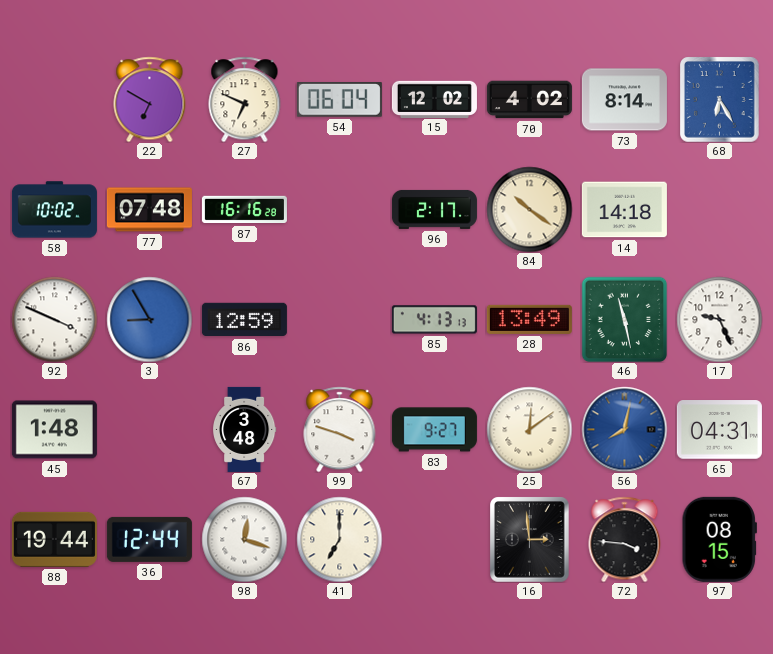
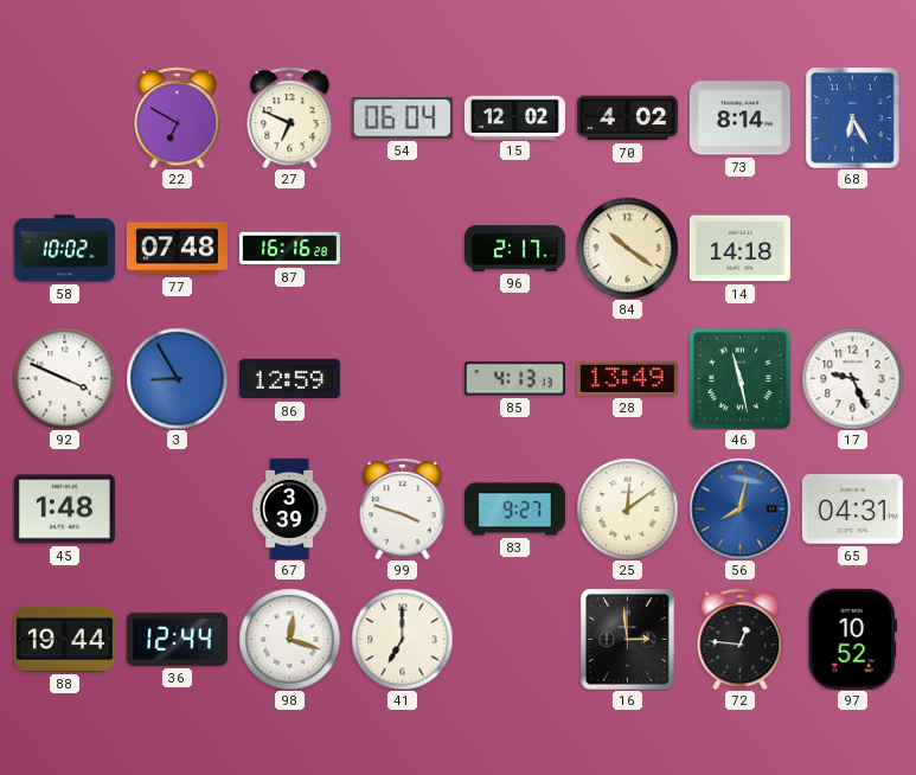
67: 3:48 -> 3:39 (290, 508)
72: 3:46 -> 12:46 (741, 639)
97: 08:15 -> 10:52 (852, 639)
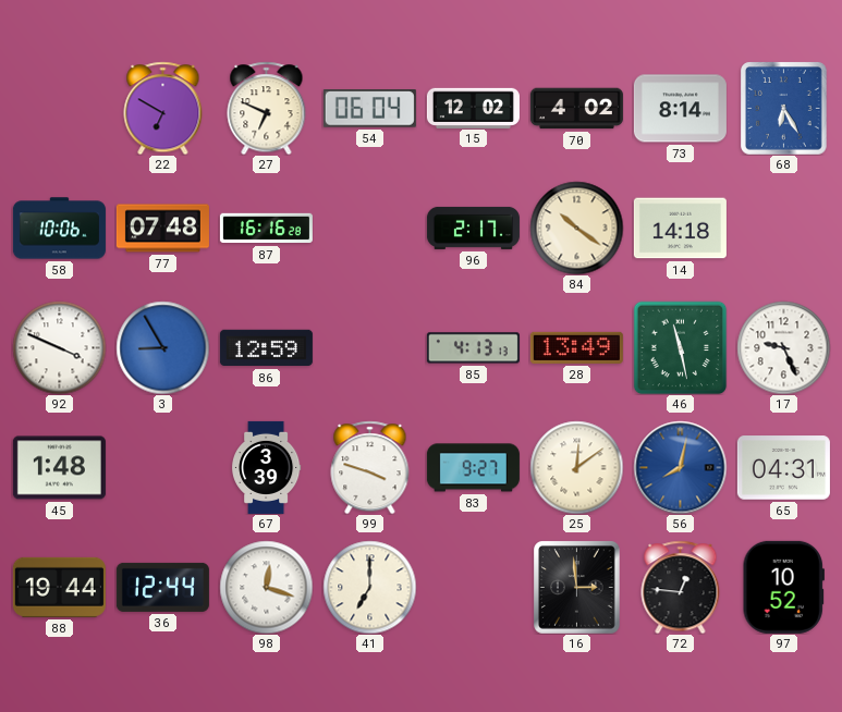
58: 10:02 -> 10:06 (59, 229)
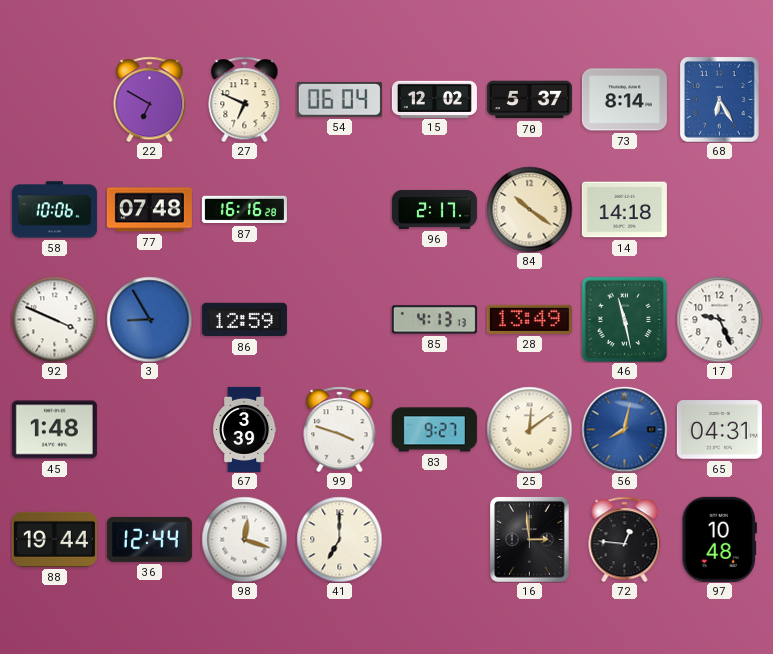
70: 4:02 -> 5:37 (529, 100)
97: 10:52 -> 10:48 (719, 539)
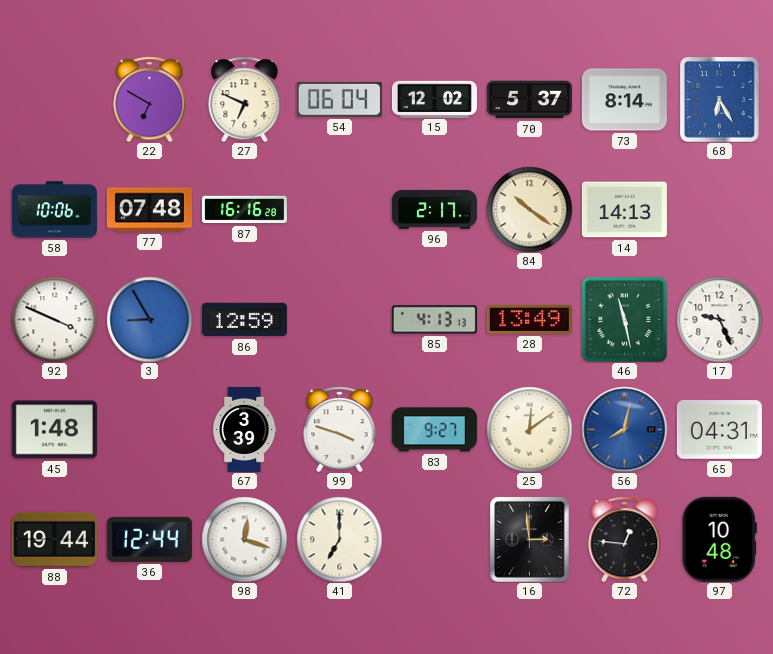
14: 14:18 -> 14:13 (624, 210)
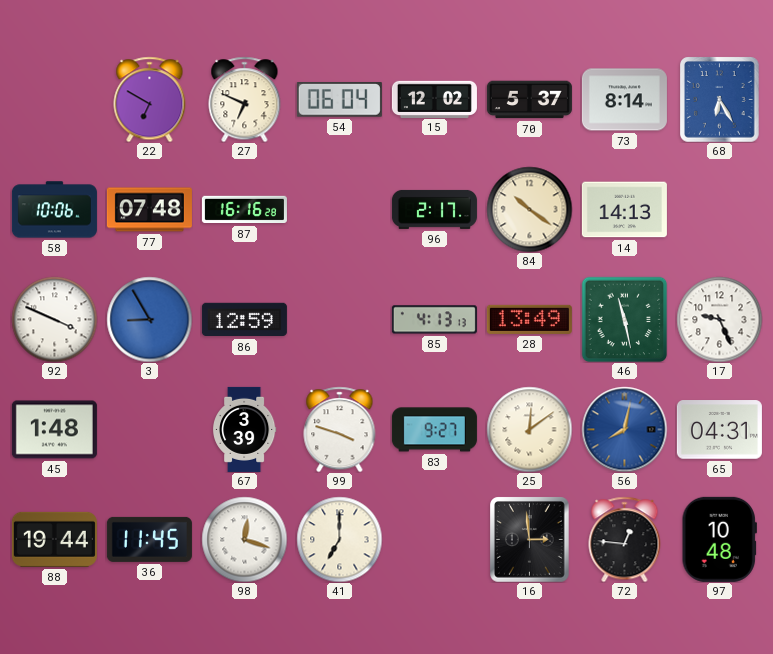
36: 12:44 -> 11:45 (149, 539)
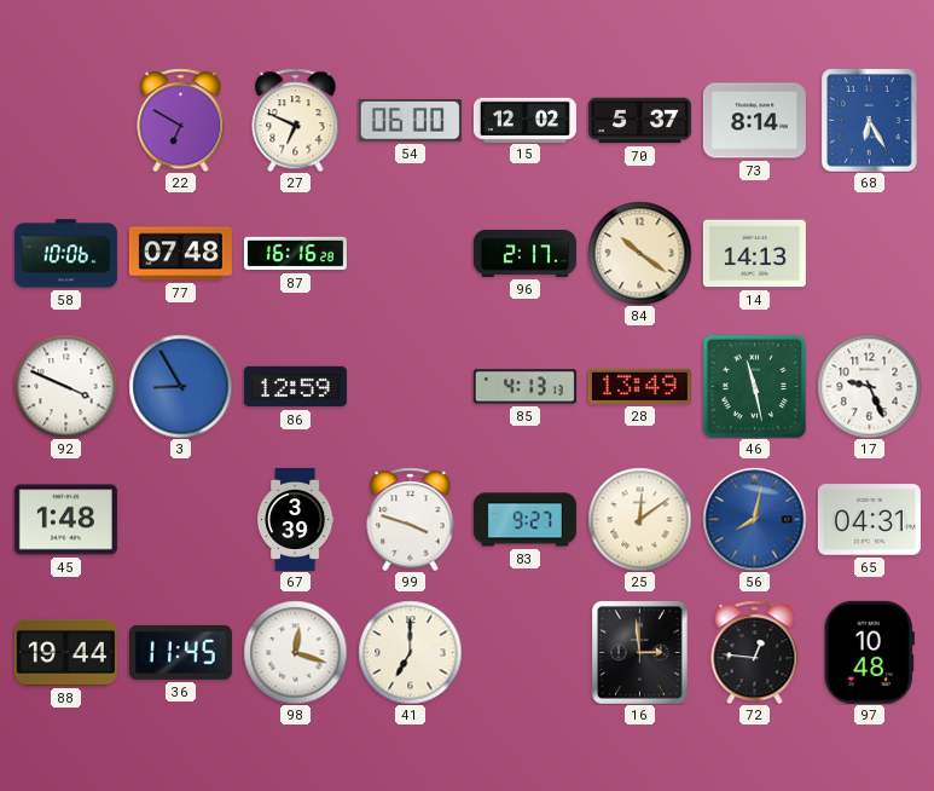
54: 06:04 -> 06:00 (410, 121)
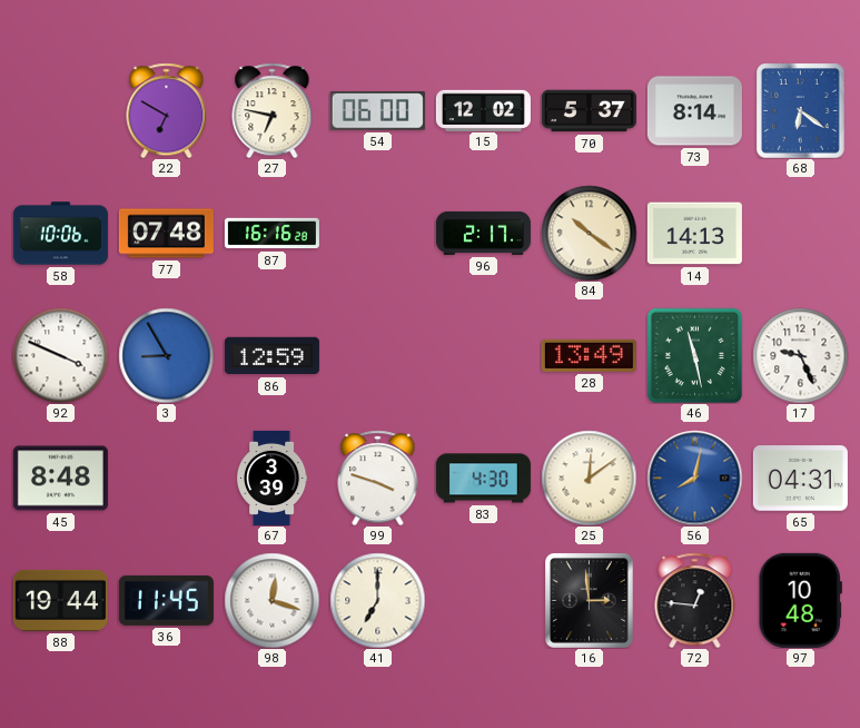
27: 6:49 -> 6:47 (273, 110)
68: 6:25 -> 6:21 (801, 110)
85: 4:13 -> none (524, 387)
45: 1:48 -> 8:48 (60, 479)
83: 9:27 -> 4:30 (483, 479)
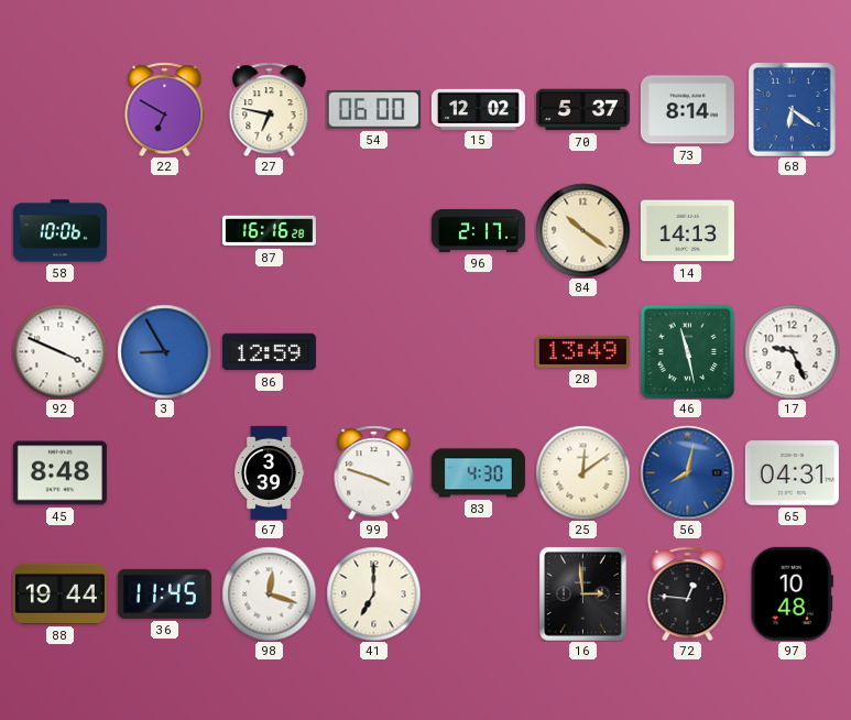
77: 07:48 -> none (166, 234)
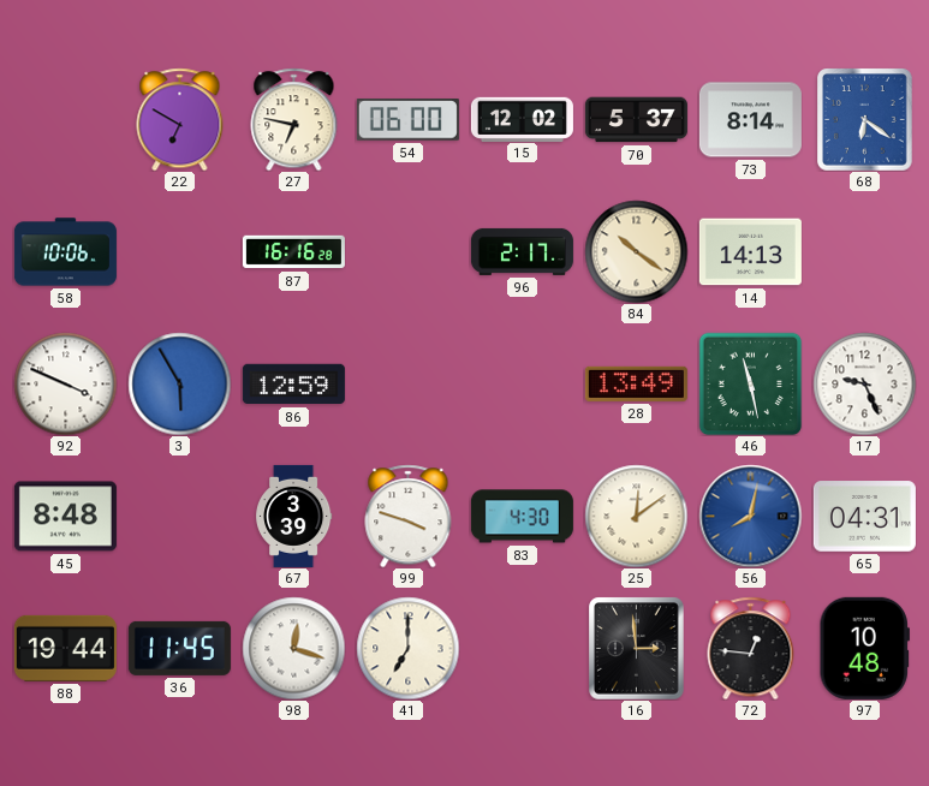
3: 8:55 -> 5:55 (179, 383)
